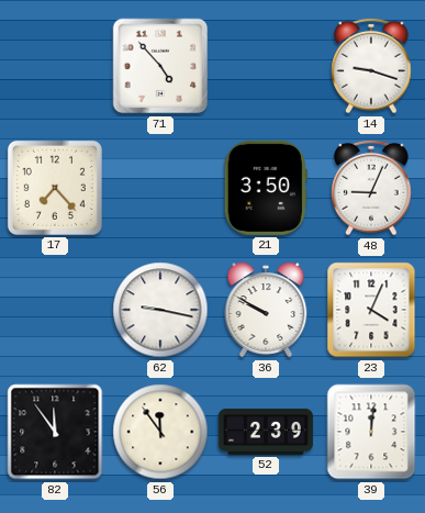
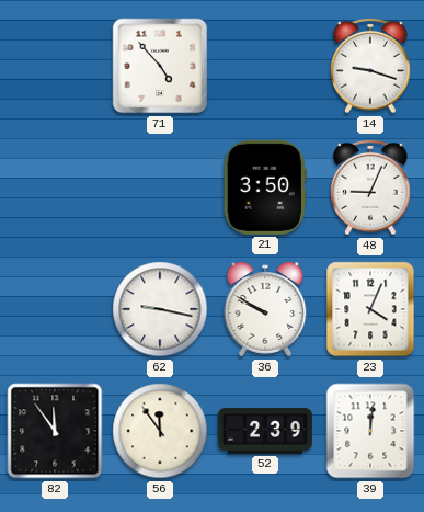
17: 7:23 -> none (55, 188)
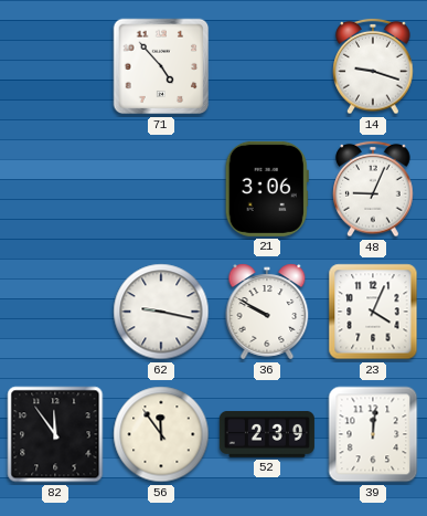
21: 3:50 -> 3:06 (267, 189)
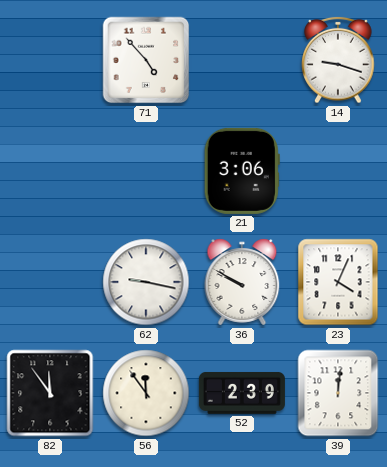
48: 9:04 -> none (373, 189)
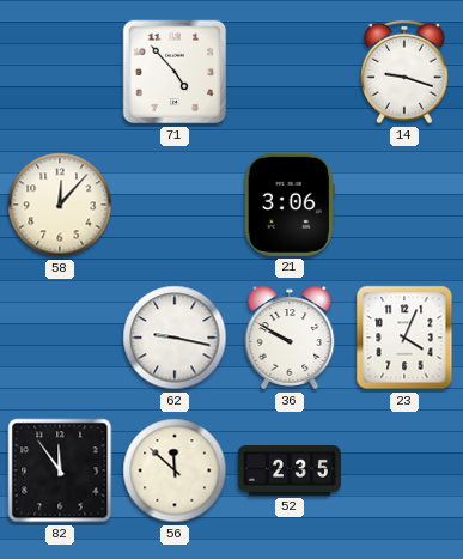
58: none -> 12:07 (60, 205)
56: 11:54 -> 11:52 (175, 470)
52: 2:39 -> 2:35 (290, 470)
39: 12:01 -> none (338, 393)
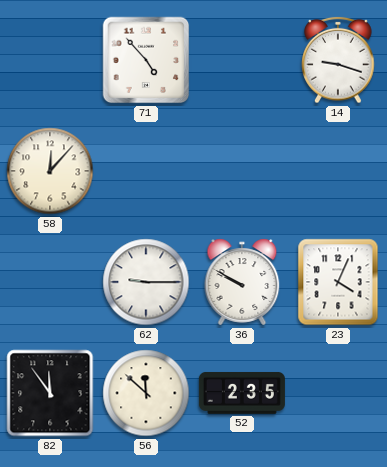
21: 3:06 -> none (290, 205)
62: 9:17 -> 9:15 (146, 282)
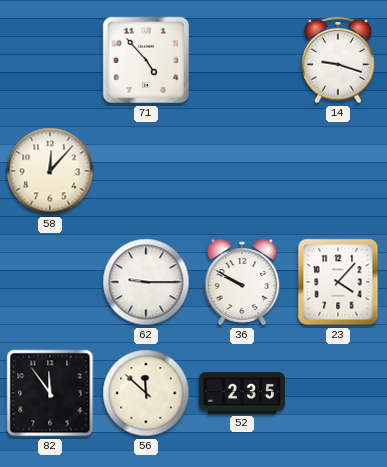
23: 4:04 -> 4:07 (338, 282)
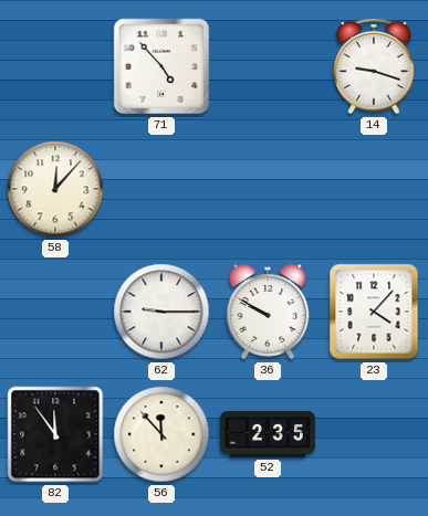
56: 11:52 -> 11:53 (161, 434)
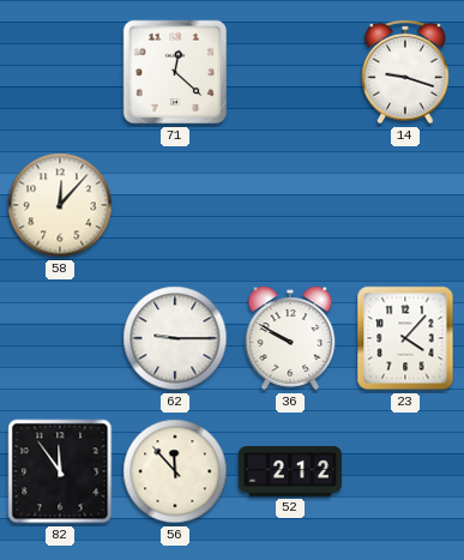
71: 4:53 -> 12:22 (175, 72)
52: 2:35 -> 2:12 (290, 471)
